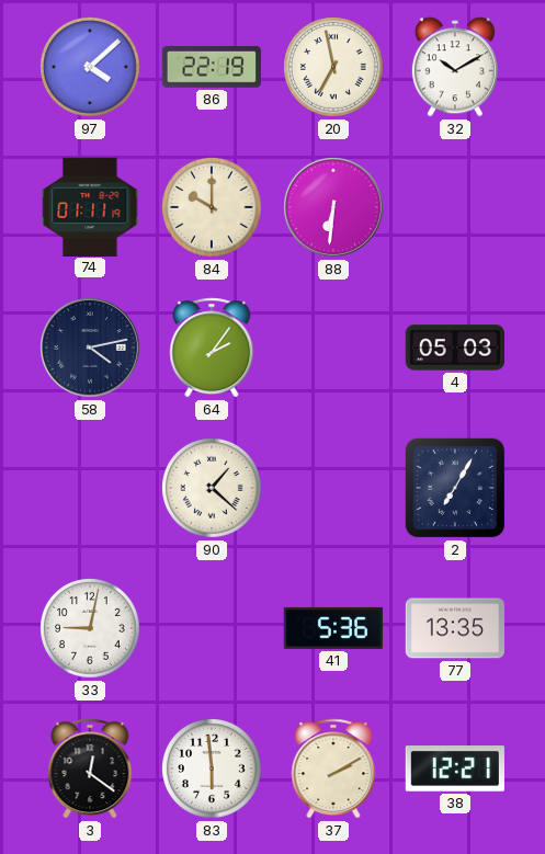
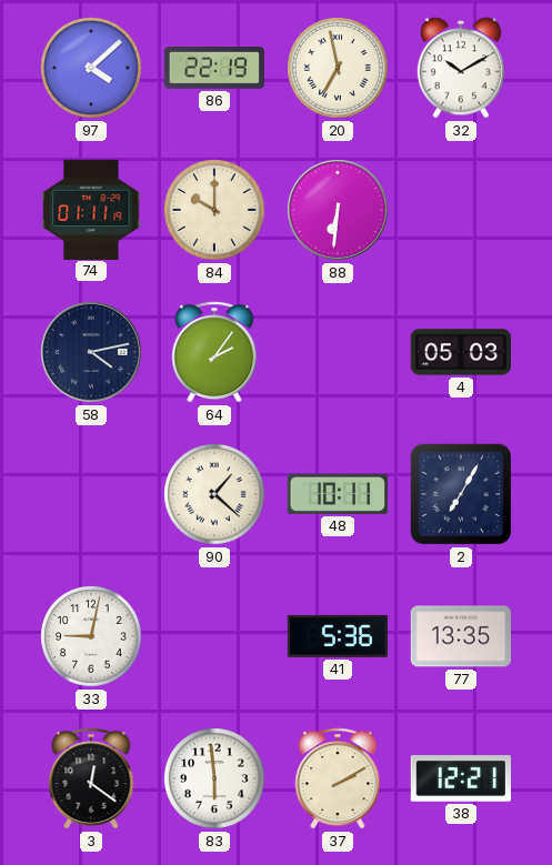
48: none -> 10:11 (338, 494)
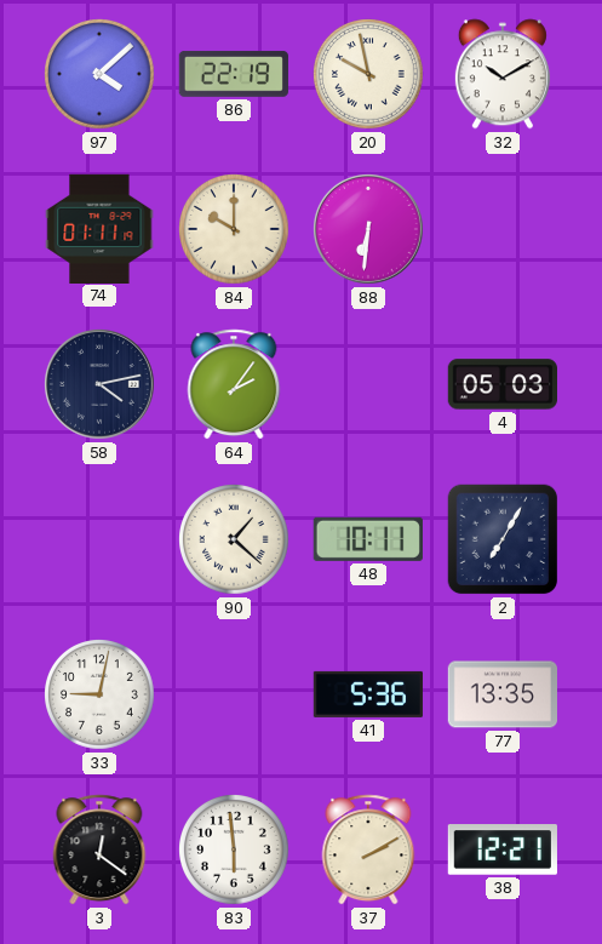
20: 6:58 -> 9:58 (369, 75)
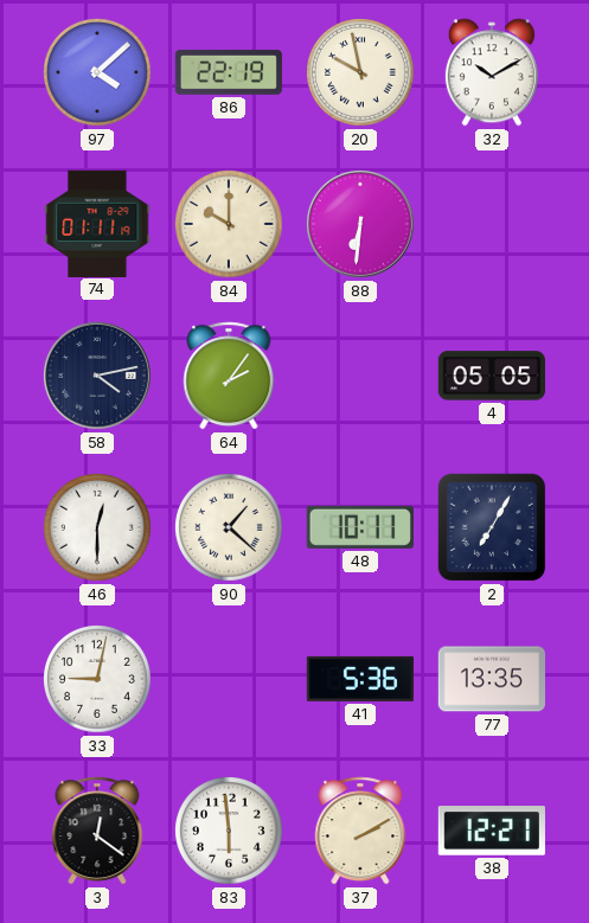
4: 05:03 -> 05:05 (491, 376)
46: none -> 12:30 (98, 528)
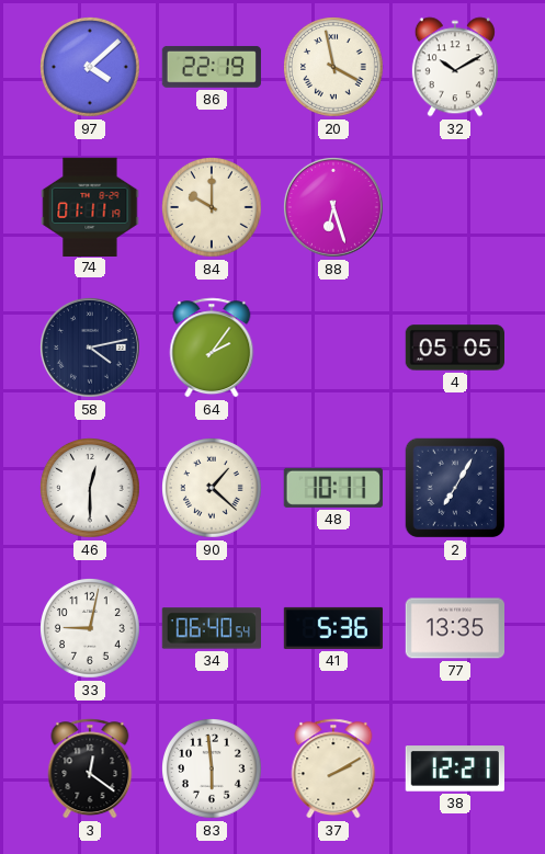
20: 9:58 -> 3:58 (334, 68)
88: 6:31 -> 6:27 (333, 207)
34: none -> 06:40 (211, 628)
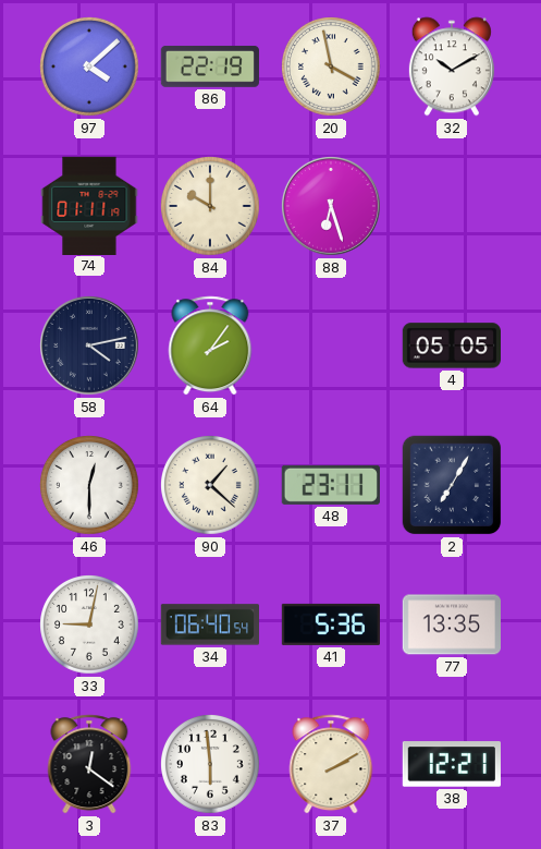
48: 10:11 -> 23:11 (331, 485)
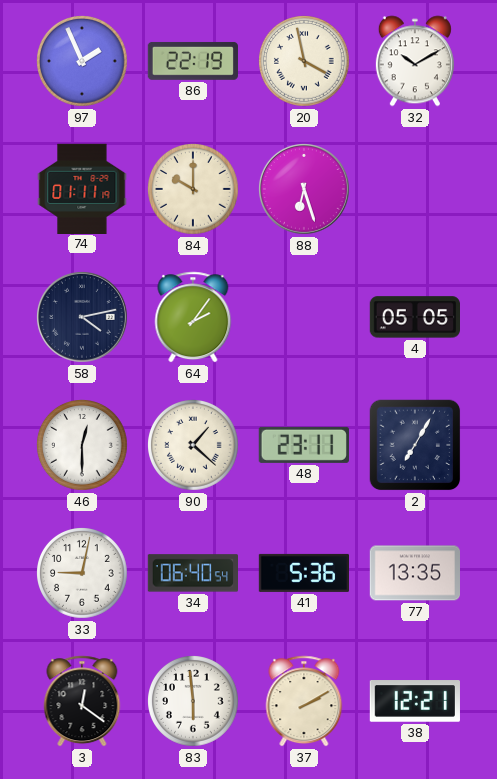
97: 4:08 -> 1:56 (83, 62)
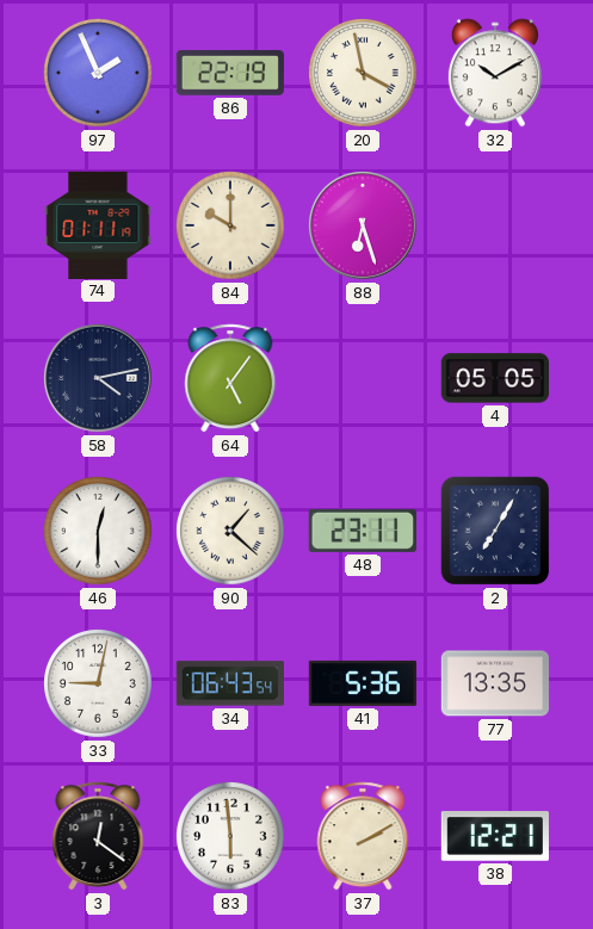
64: 2:06 -> 5:06 (230, 378)
34: 06:40 -> 06:43 (229, 683)
